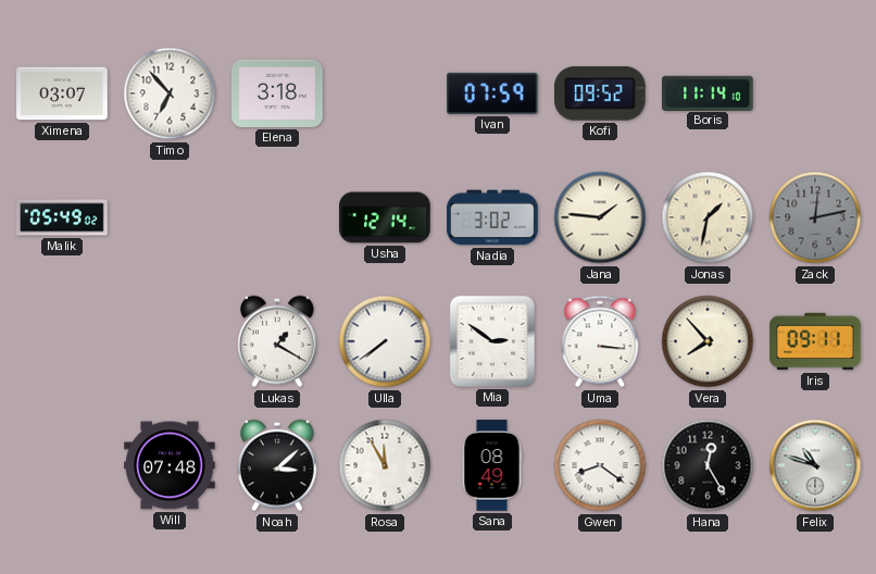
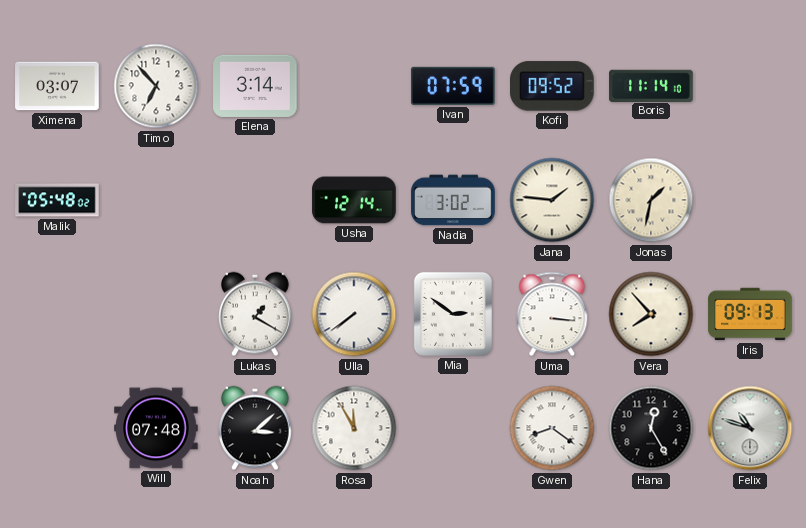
Elena: 3:18 -> 3:14 (255, 86)
Malik: 05:49 -> 05:48 (57, 200)
Zack: 12:13 -> none (815, 217)
Iris: 09:11 -> 09:13 (750, 314)
Sana: 08:49 -> none (492, 465)
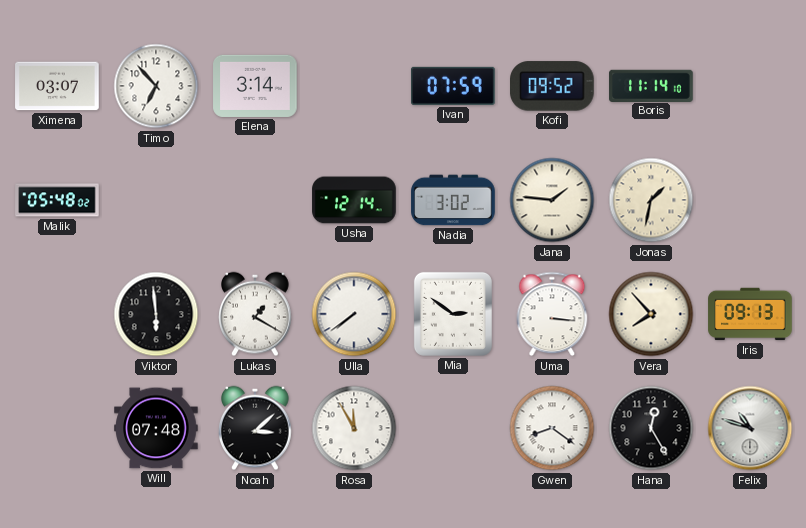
Viktor: none -> 5:59 (156, 314)
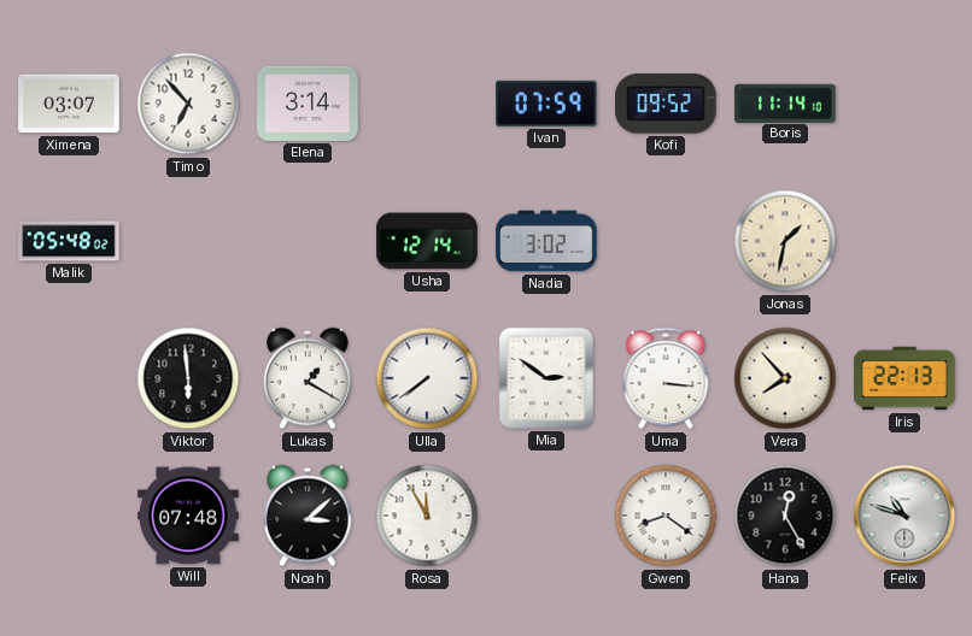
Jana: 1:46 -> none (552, 200)
Iris: 09:13 -> 22:13 (904, 378)
